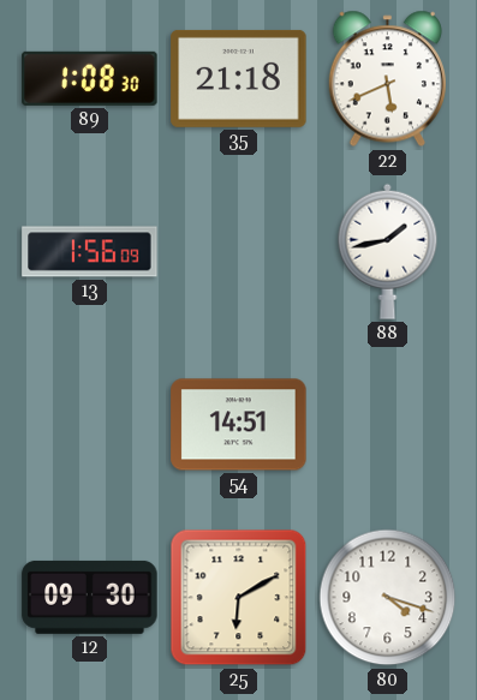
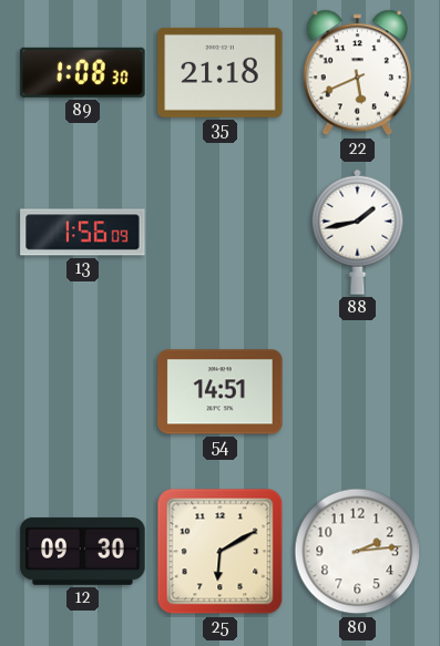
80: 4:18 -> 2:14 (358, 552)
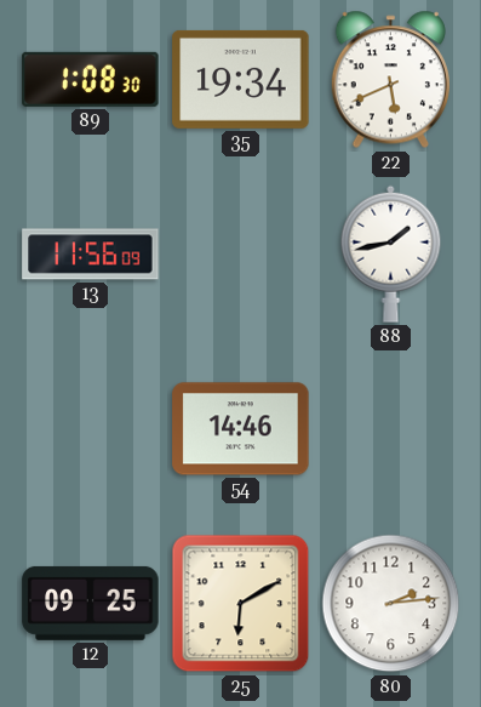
35: 21:18 -> 19:34 (241, 79)
13: 1:56 -> 11:56 (91, 255)
54: 14:51 -> 14:46 (241, 429)
12: 09:30 -> 09:25 (91, 603)
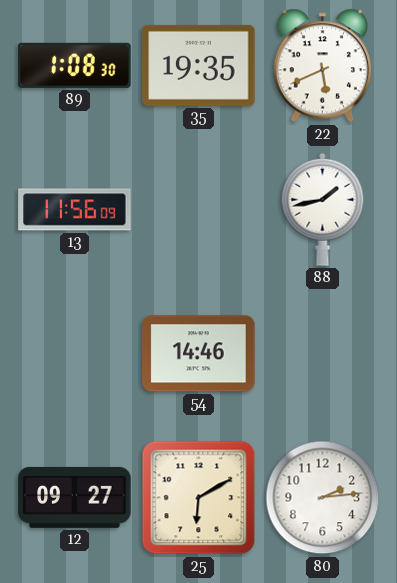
35: 19:34 -> 19:35 (199, 65)
12: 09:25 -> 09:27 (75, 497)
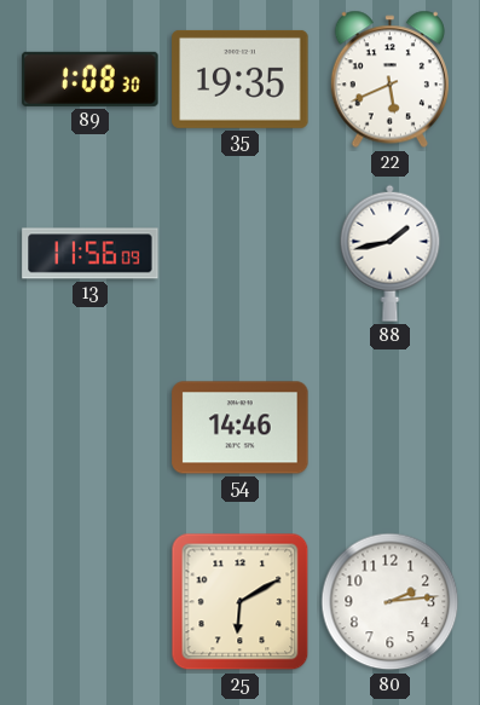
12: 09:27 -> none (75, 497)
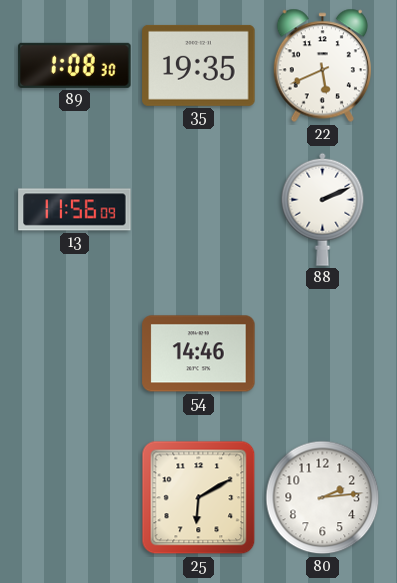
88: 1:43 -> 2:11 (323, 209)
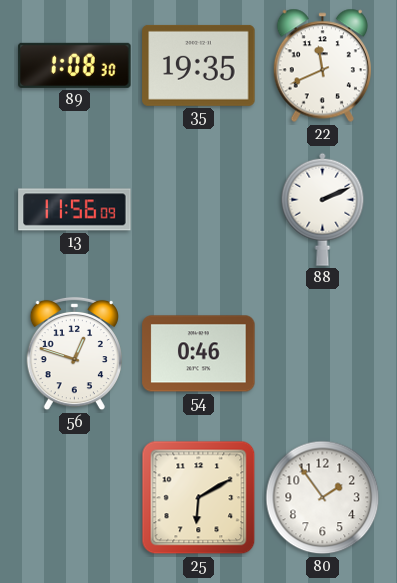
22: 5:41 -> 11:41 (322, 66)
56: none -> 12:48 (74, 354)
54: 14:46 -> 0:46 (199, 354)
80: 2:14 -> 1:54 (323, 498)
